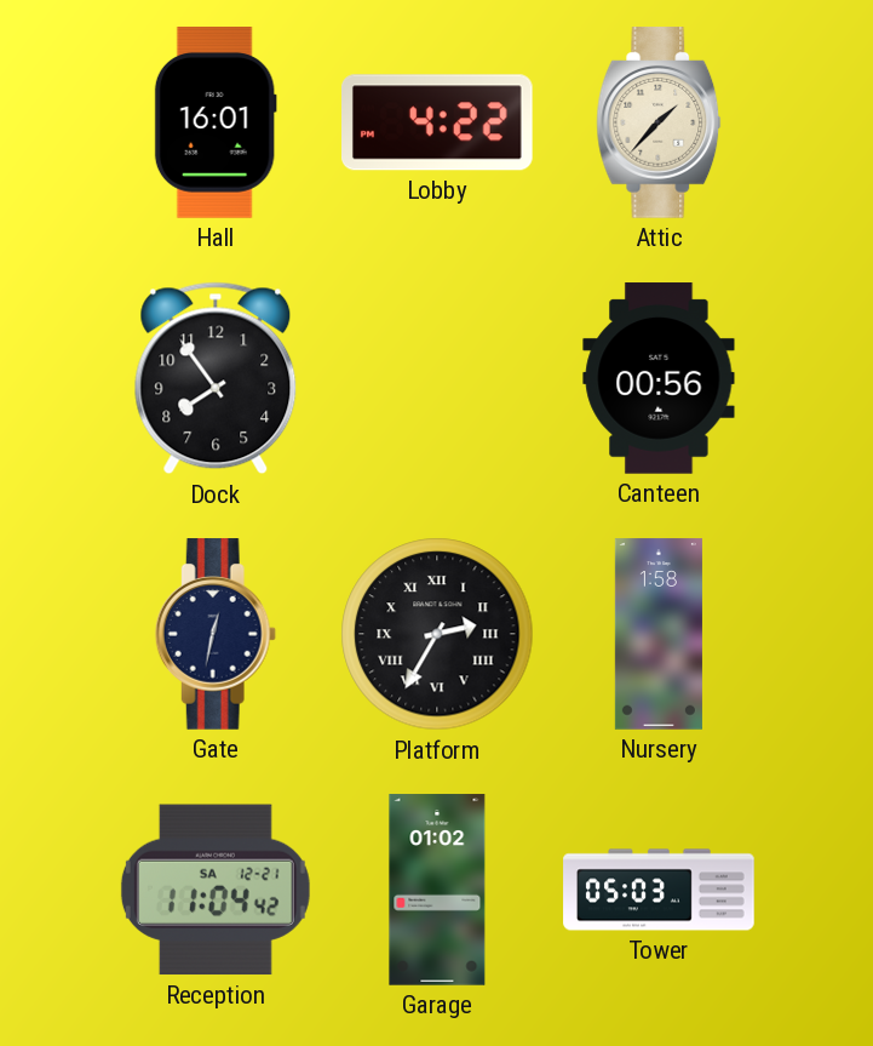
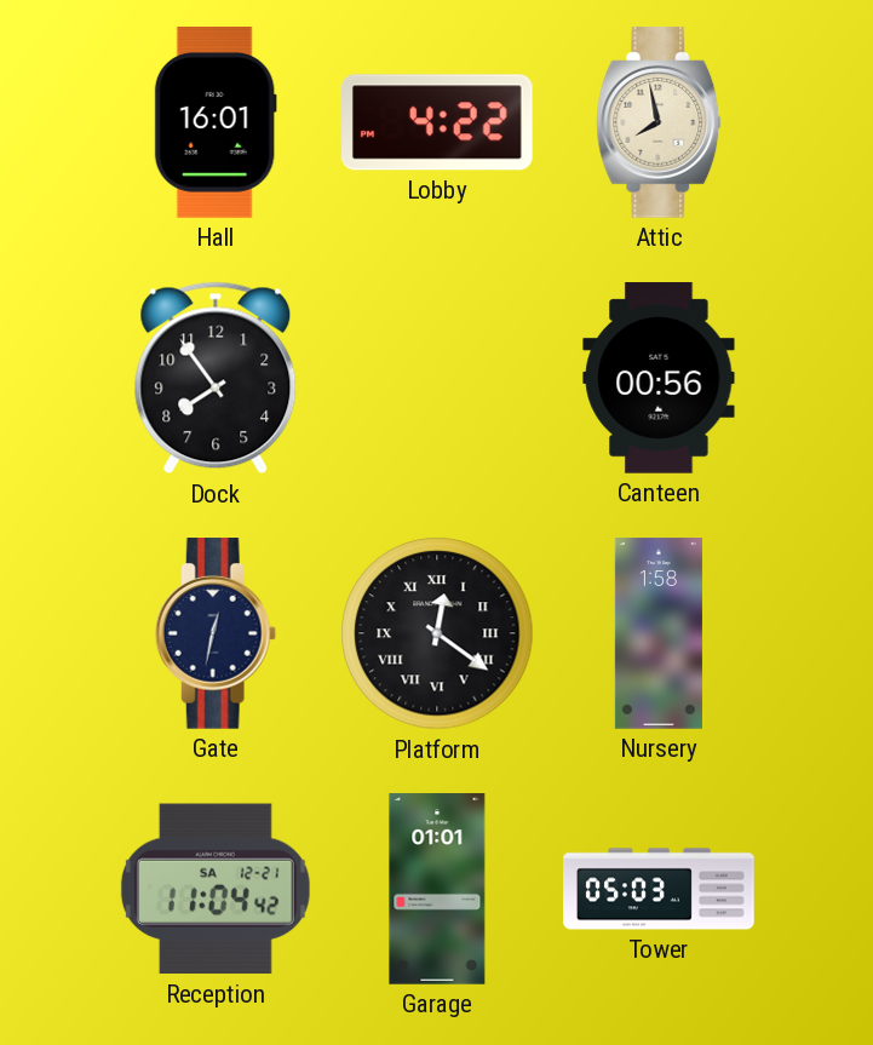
Attic: 1:37 -> 7:58 (659, 122)
Platform: 2:35 -> 12:21 (437, 633)
Garage: 01:02 -> 01:01 (437, 889)
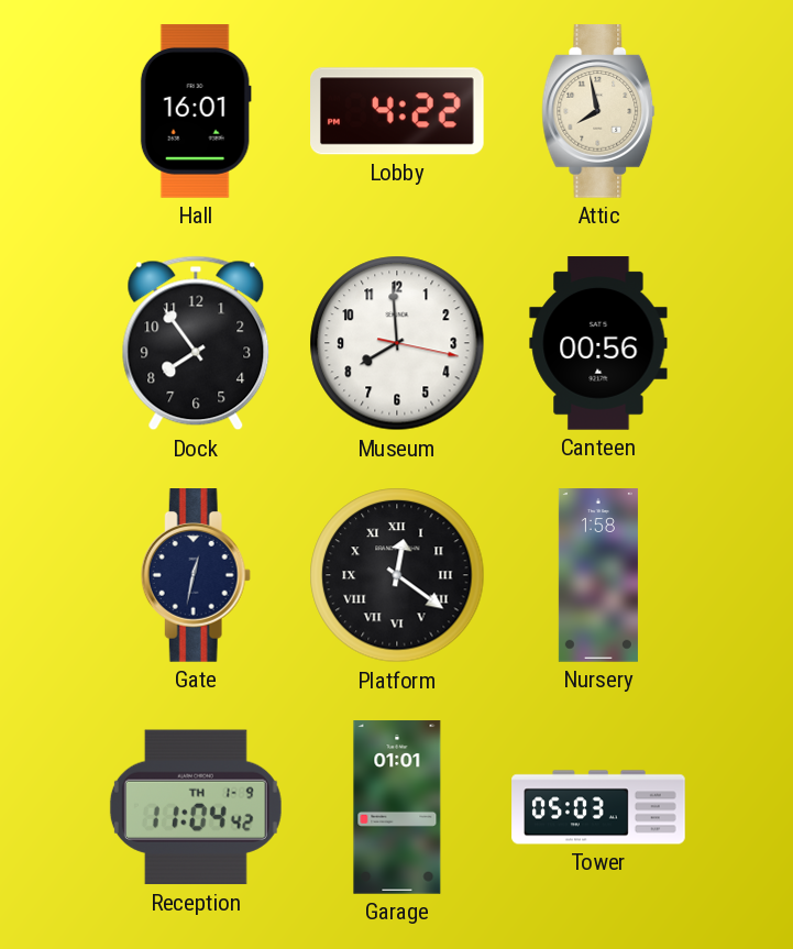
Museum: none -> 7:59 (397, 343)
Reception date: SA 12-21 -> TH 1-9 (196, 807)
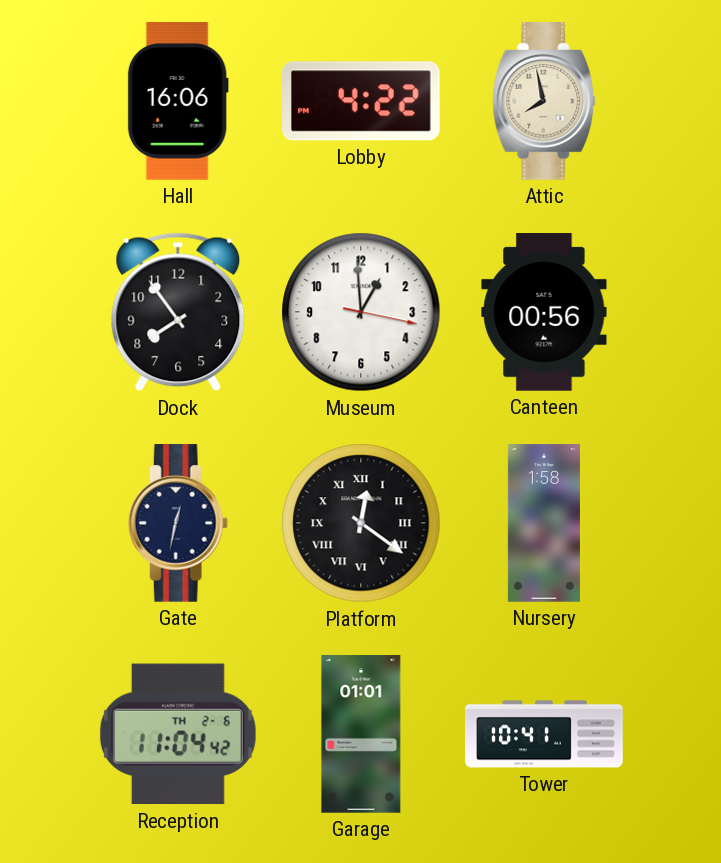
Hall: 16:01 -> 16:06 (178, 101)
Museum: 7:59 -> 12:59 (361, 312)
Reception date: TH 1-9 -> TH 2-6 (178, 734)
Tower: 05:03 -> 10:41 (544, 734)
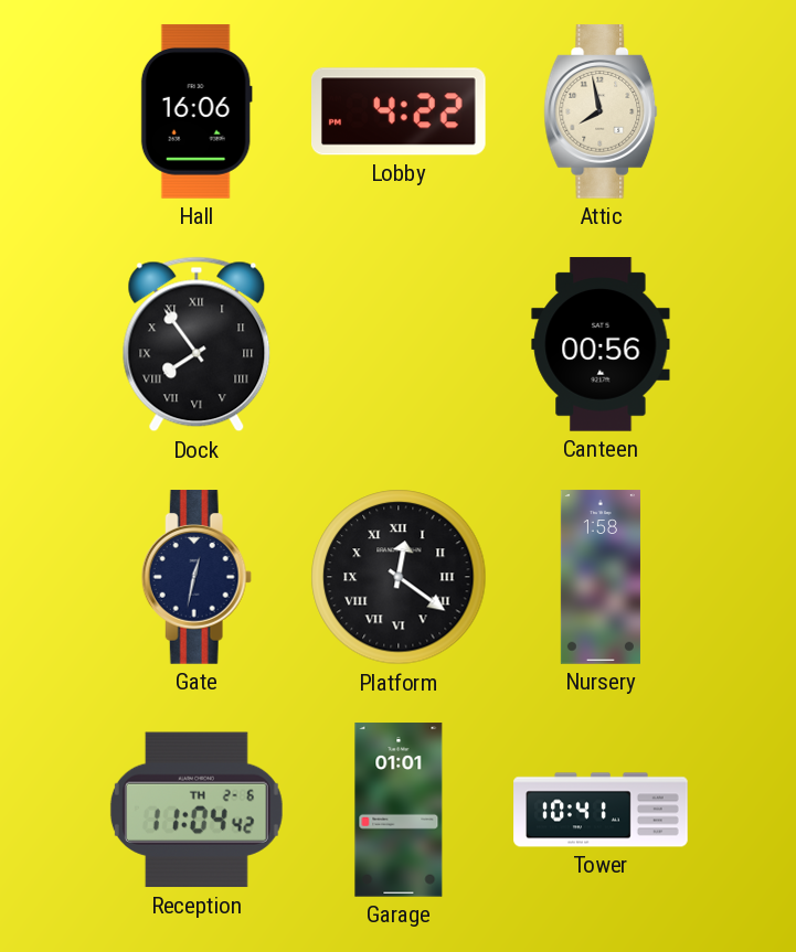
Dock numerals: Arabic -> Roman (197, 344)
Museum: 12:59 -> none (361, 312)
